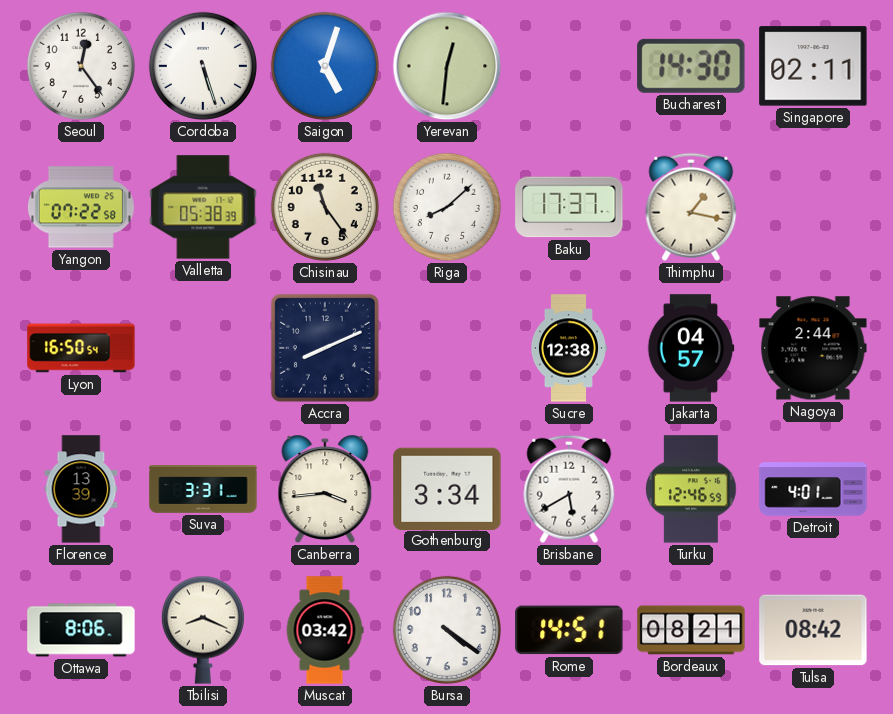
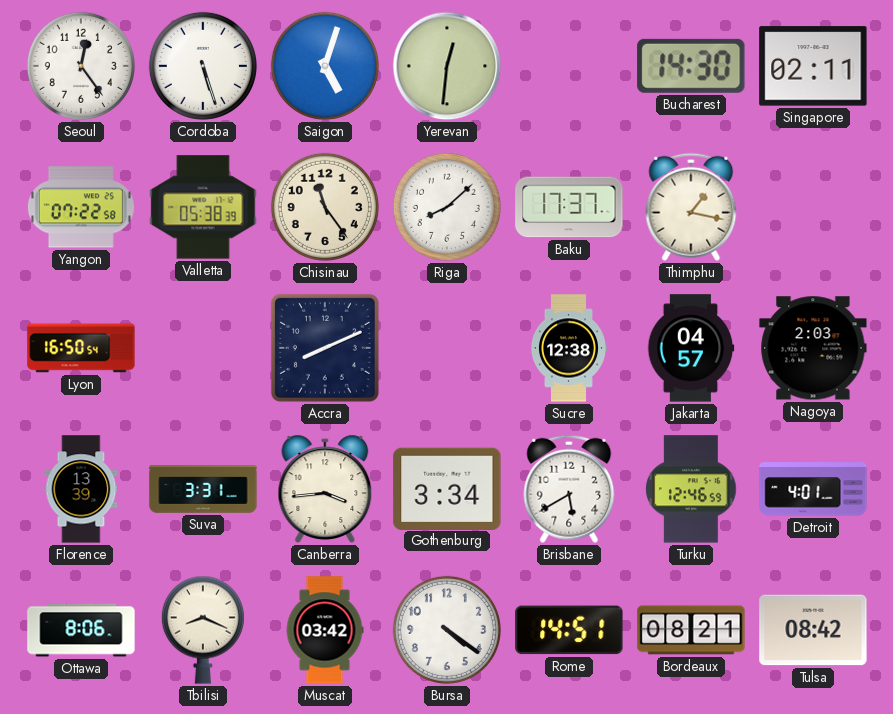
Nagoya: 2:44 -> 2:03 (813, 348)
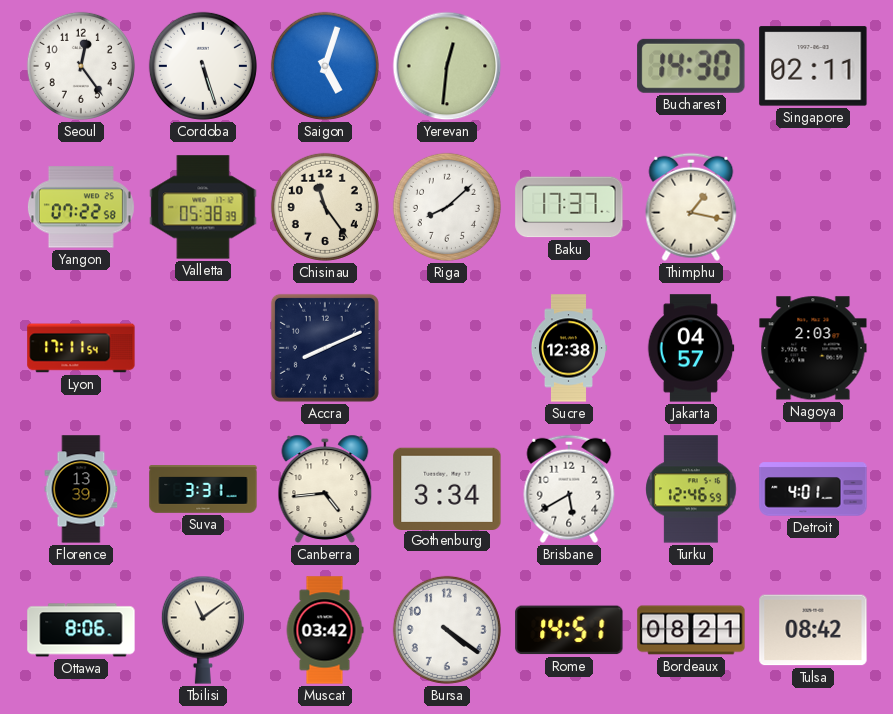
Lyon: 16:50 -> 17:11 (81, 348)
Canberra: 3:44 -> 4:44 (325, 489)
Tbilisi: 8:19 -> 11:09 (203, 630)
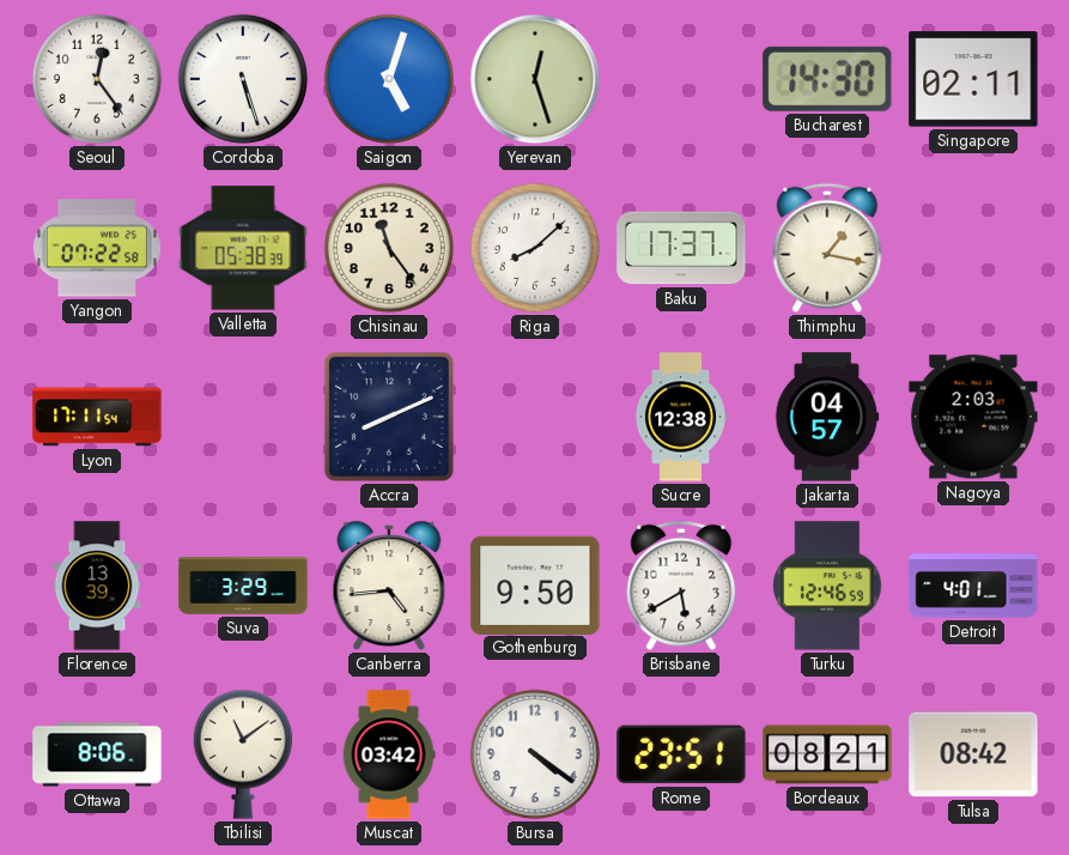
Yerevan: 12:31 -> 12:27 (535, 79)
Suva: 3:31 -> 3:29 (243, 586)
Gothenburg: 3:34 -> 9:50 (535, 584)
Rome: 14:51 -> 23:51 (681, 754)
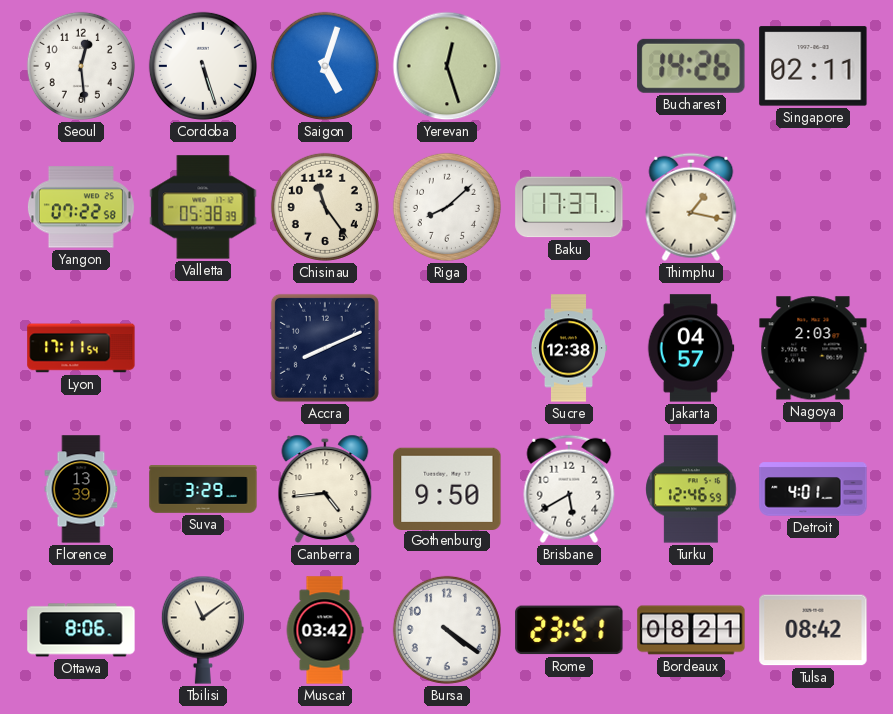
Seoul: 12:24 -> 12:29 (81, 66)
Bucharest: 14:30 -> 14:26 (691, 66)
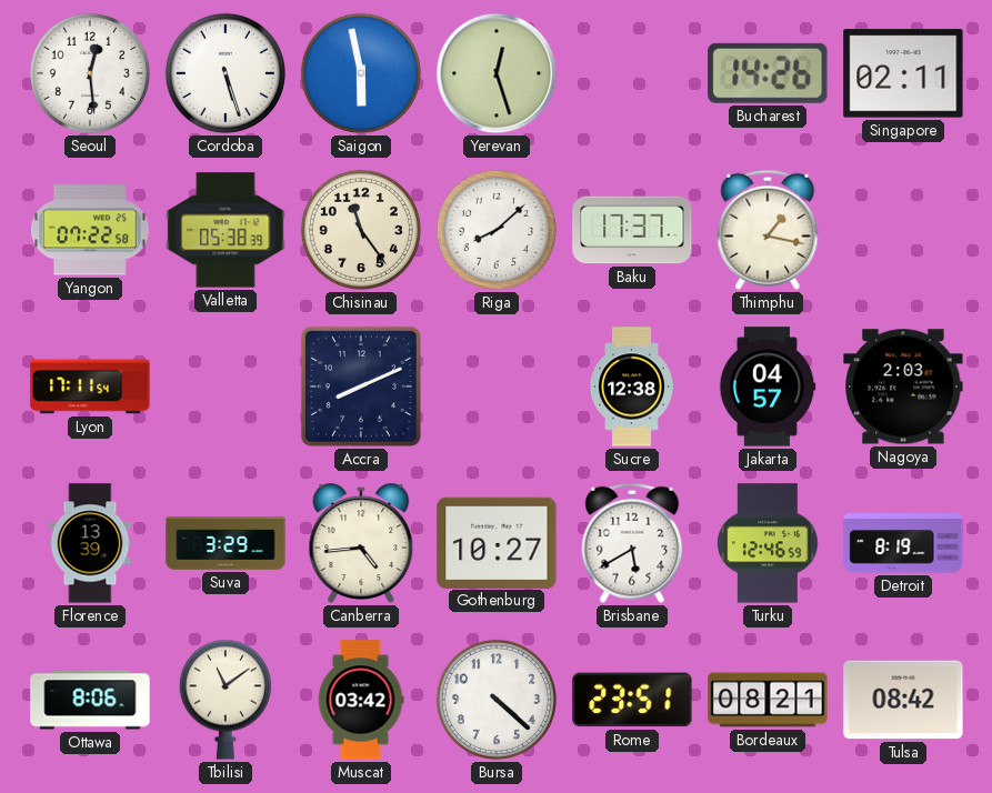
Saigon: 5:03 -> 5:58 (361, 73)
Gothenburg: 9:50 -> 10:27 (497, 542)
Detroit: 4:01 -> 8:19 (903, 543)
Bursa: 4:21 -> 4:22 (497, 700)
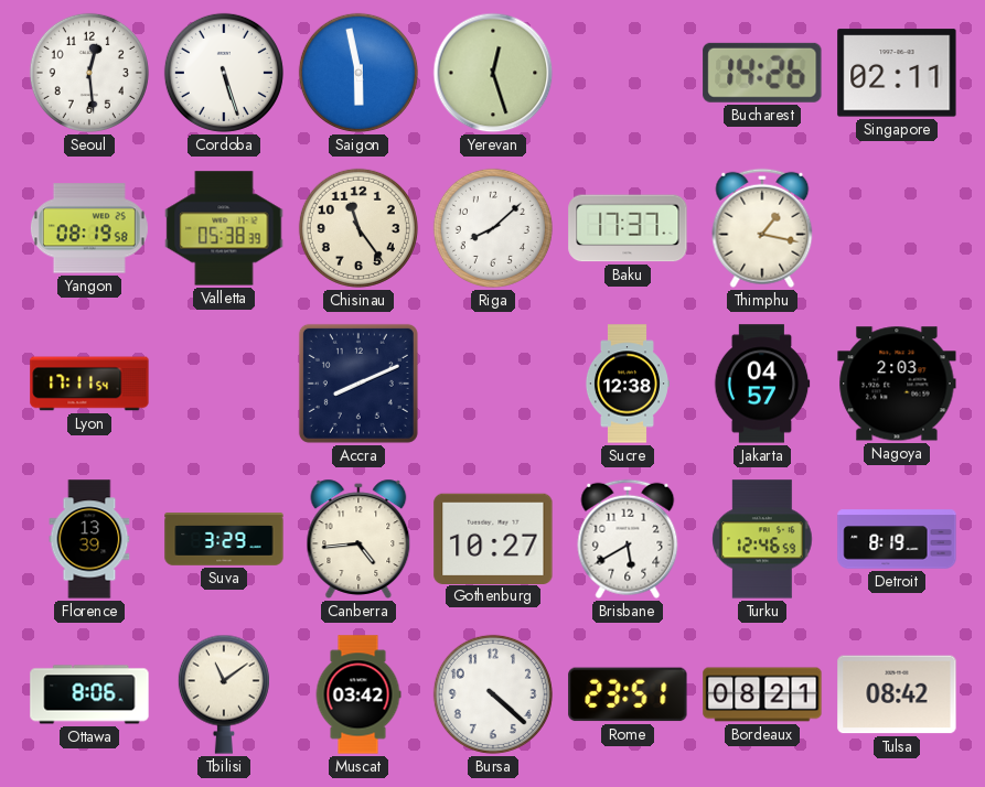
Yangon: 07:22 -> 08:19 (89, 228)
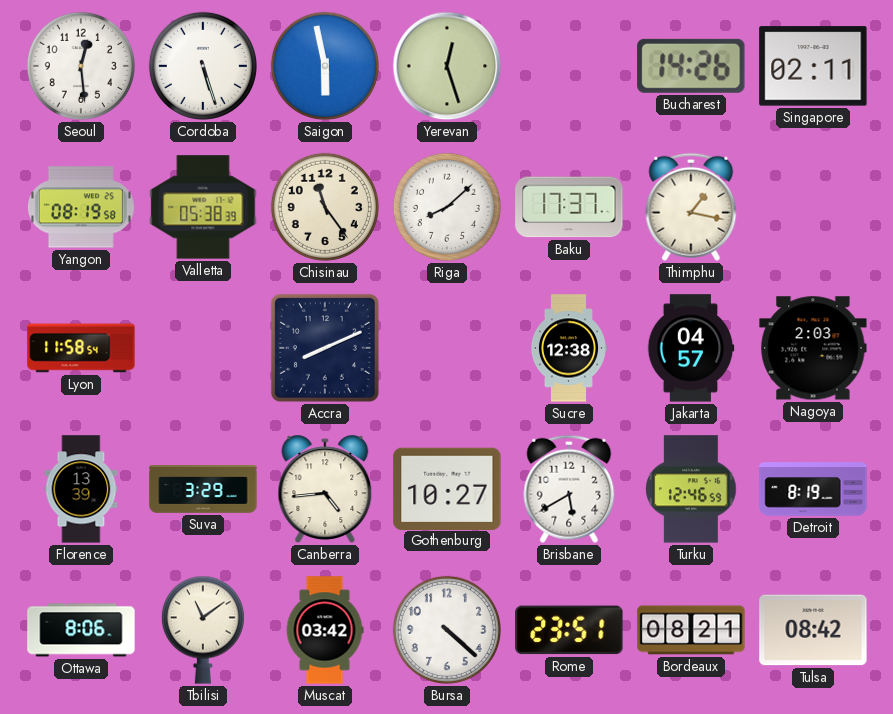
Lyon: 17:11 -> 11:58 (81, 348)
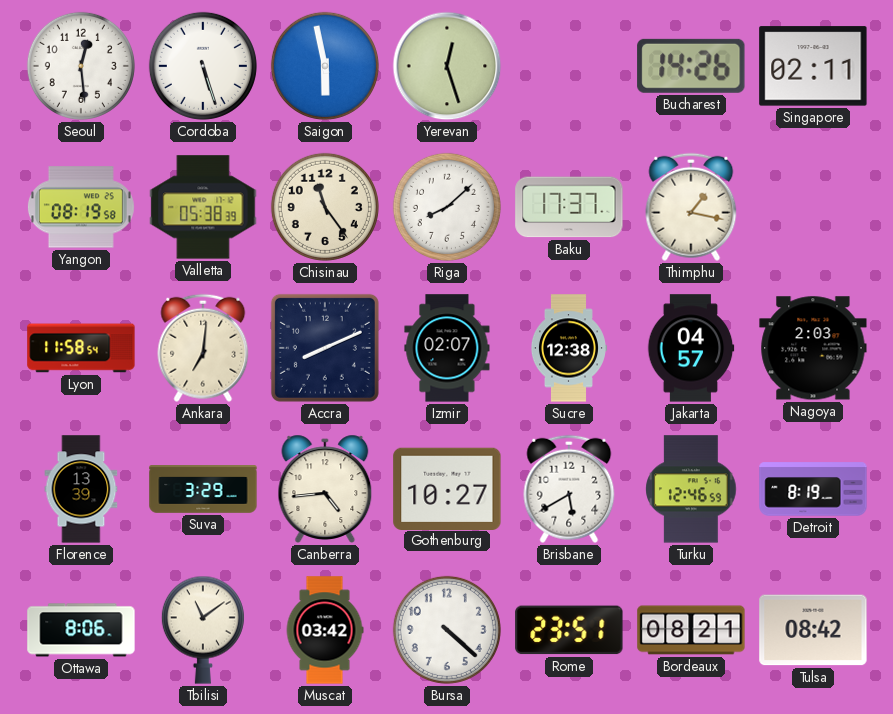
Ankara: none -> 7:01 (203, 348)
Izmir: none -> 02:07 (447, 348)
